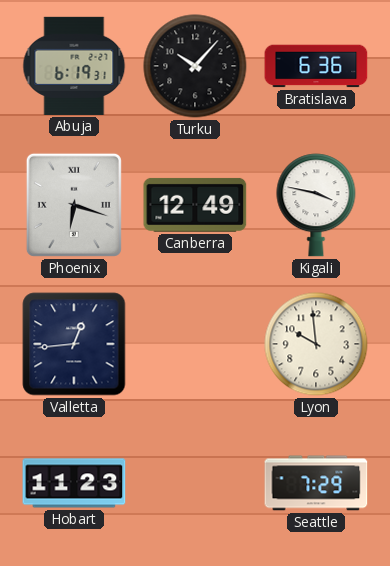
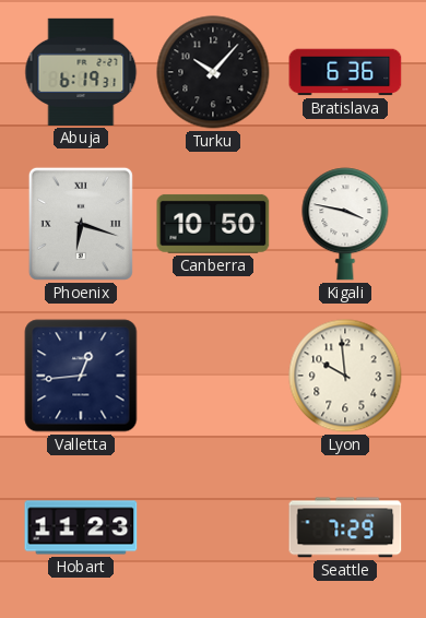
Canberra: 12:49 -> 10:50 (213, 224)
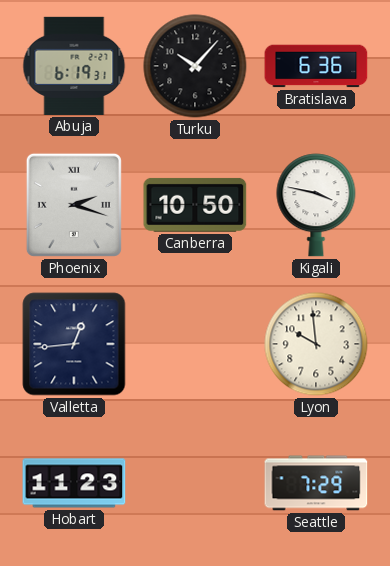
Phoenix: 6:18 -> 2:18 (74, 205)
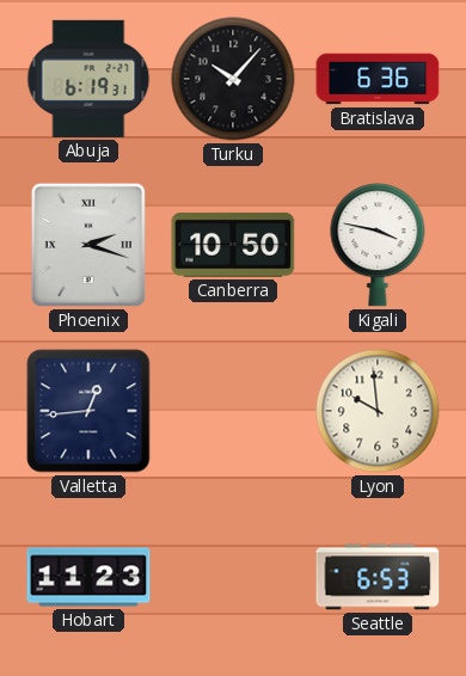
Seattle: 7:29 -> 6:53 (378, 577)
